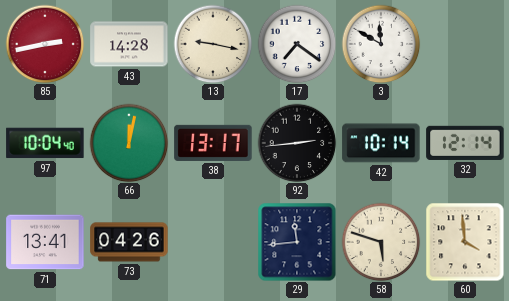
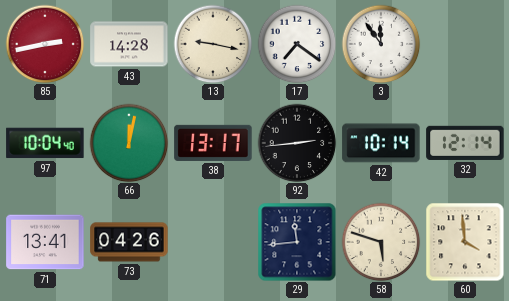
3: 11:50 -> 11:54 (381, 44)
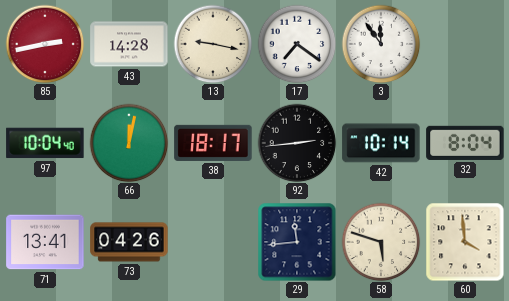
38: 13:17 -> 18:17 (213, 143)
32: 12:14 -> 8:04 (465, 143)
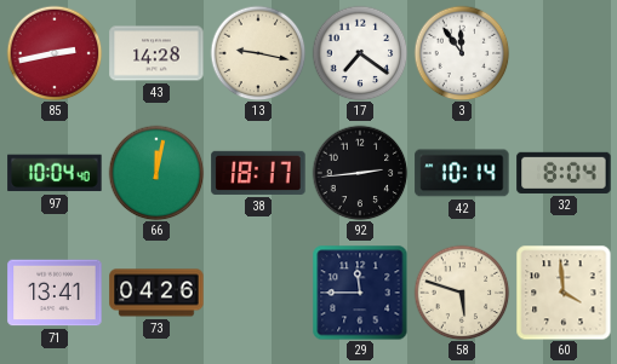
29: 11:44 -> 11:45 (360, 293)
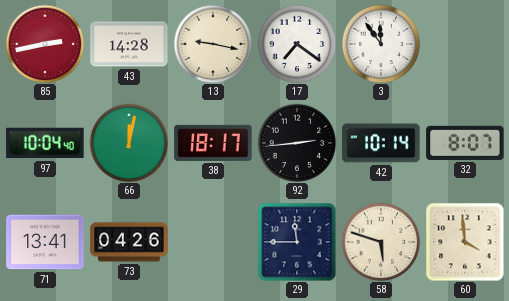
32: 8:04 -> 8:07 (465, 143)
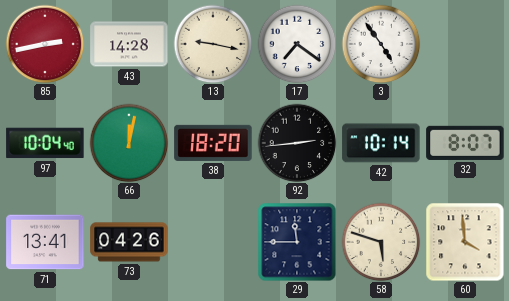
3: 11:54 -> 4:54 (381, 44)
38: 18:17 -> 18:20 (213, 143)
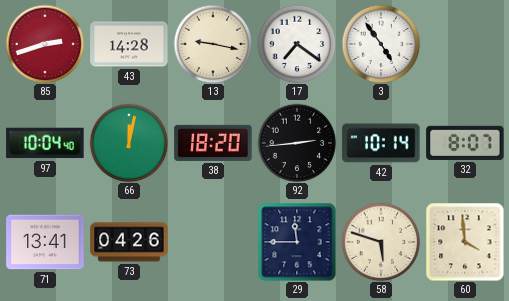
85: 2:43 -> 2:42 (45, 44)
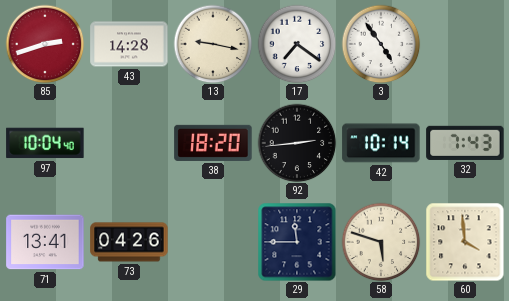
66: 12:02 -> none (129, 143)
32: 8:07 -> 7:43 (465, 143)
